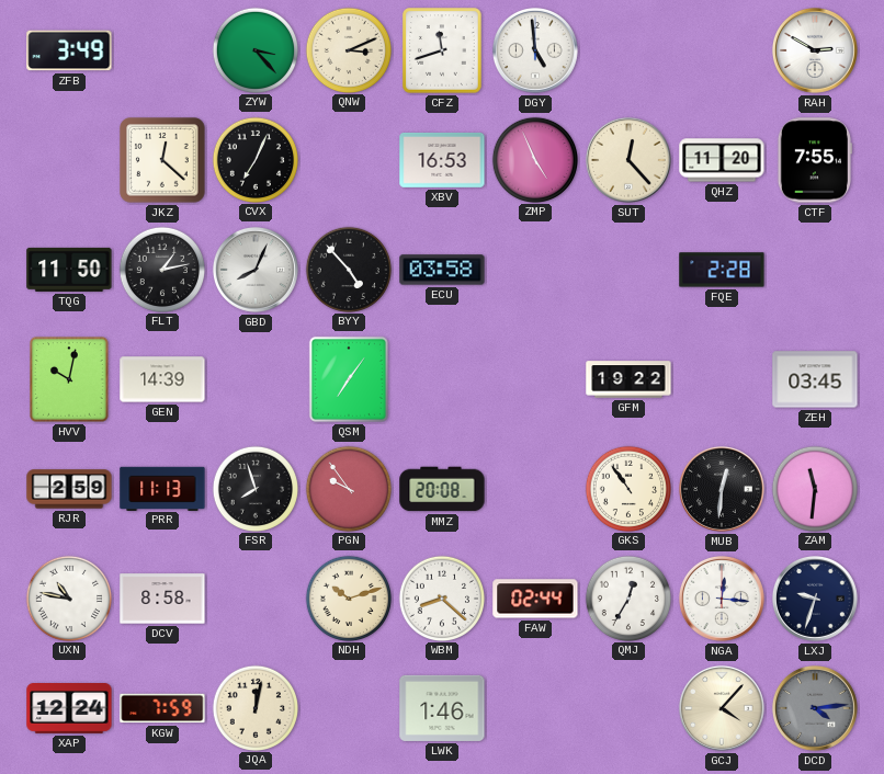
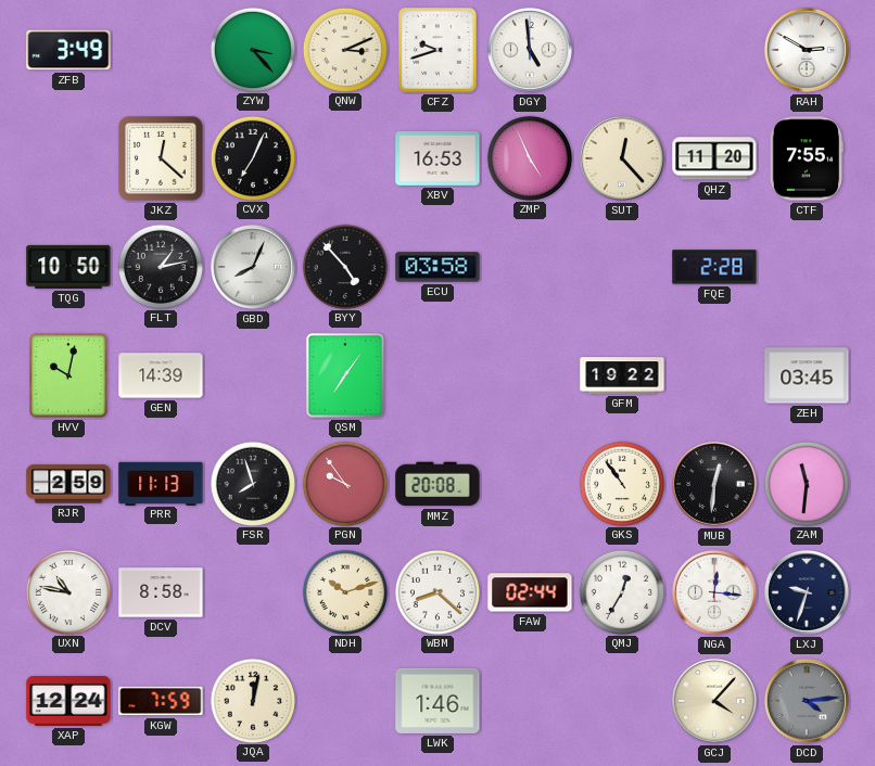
CFZ: 11:42 -> 9:42 (437, 50)
TQG: 11:50 -> 10:50 (68, 267)
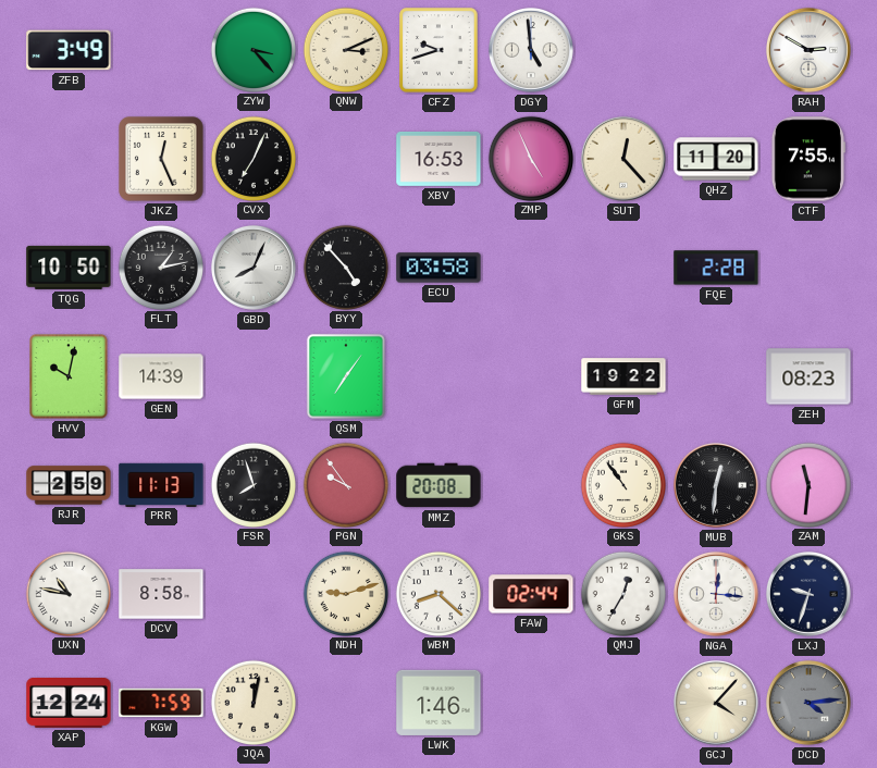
JKZ: 12:22 -> 12:26 (161, 159)
ZEH: 03:45 -> 08:23 (808, 376)
NDH: 10:12 -> 9:12 (345, 593)
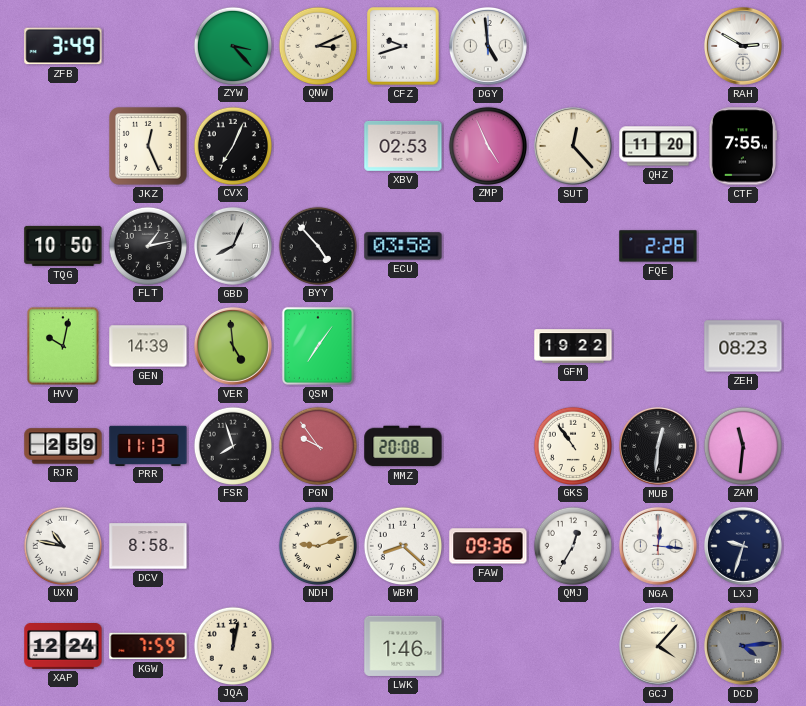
XBV: 16:53 -> 02:53 (403, 146)
VER: none -> 4:59 (233, 346)
FAW: 02:44 -> 09:36 (488, 546)
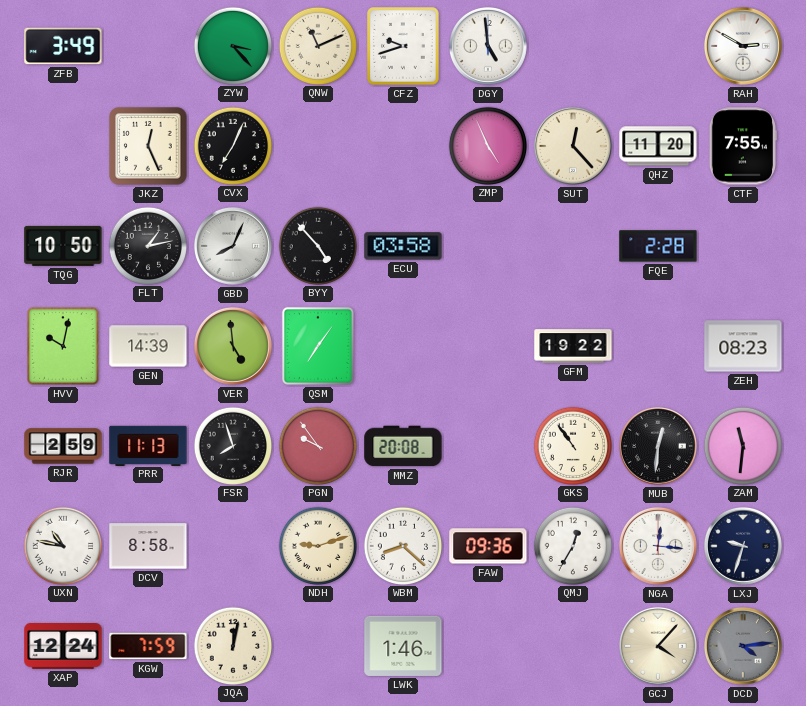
QNW: 3:11 -> 11:11 (317, 45)
XBV: 02:53 -> none (403, 146)
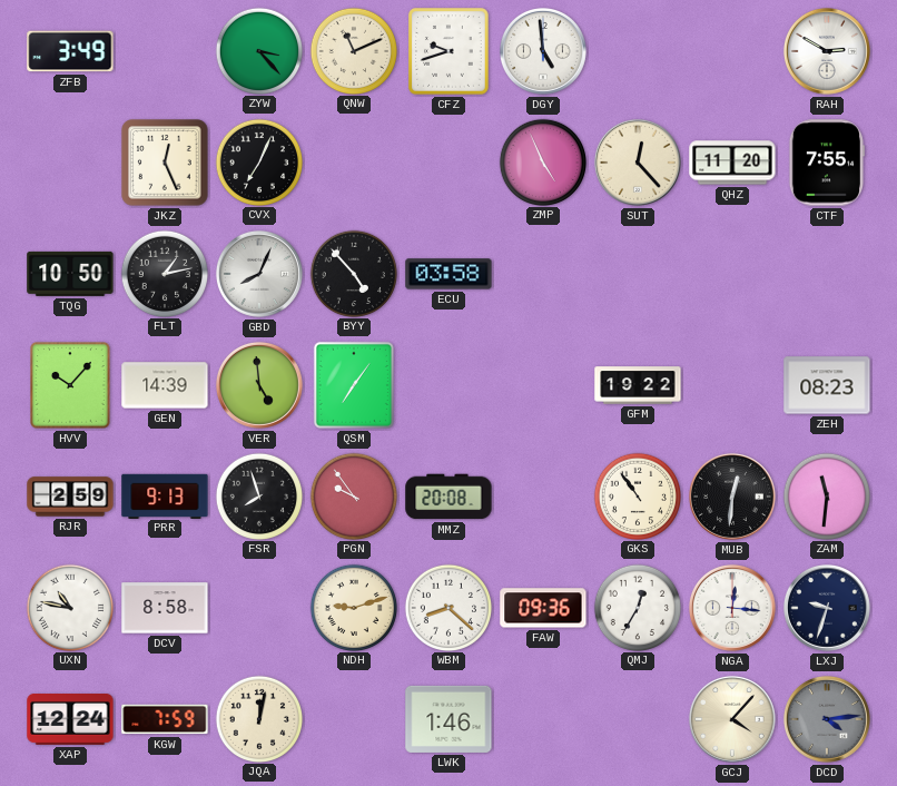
FQE: 2:28 -> none (658, 246)
HVV: 10:02 -> 10:07 (70, 385)
PRR: 11:13 -> 9:13 (165, 495)
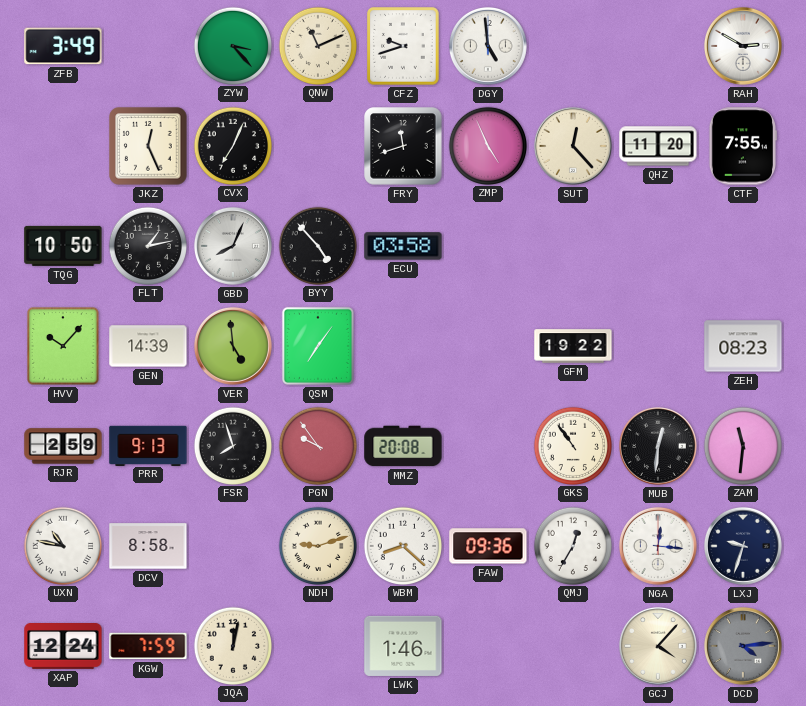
FRY: none -> 11:42 (403, 146)
